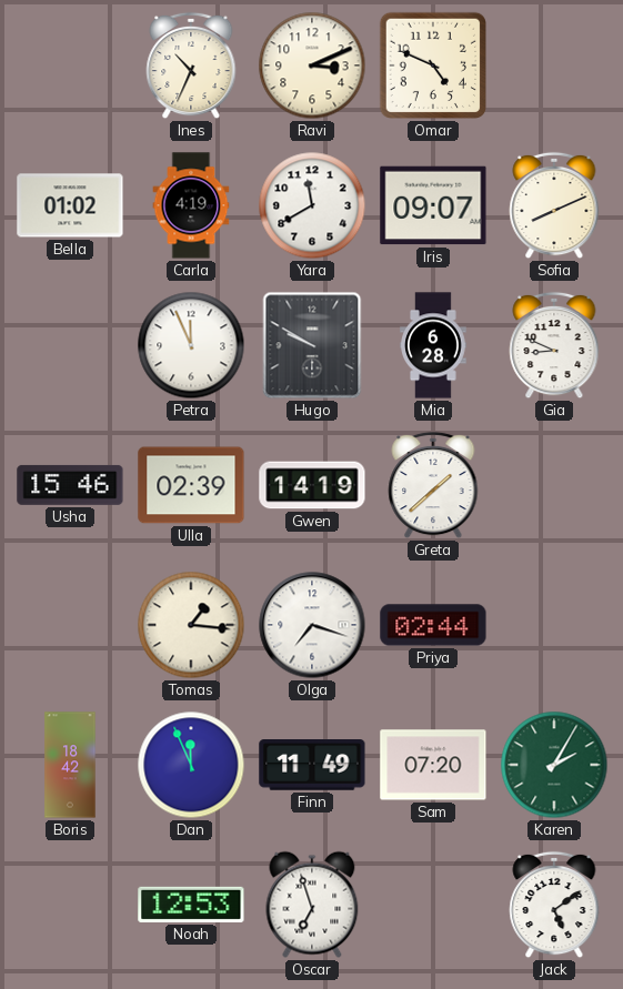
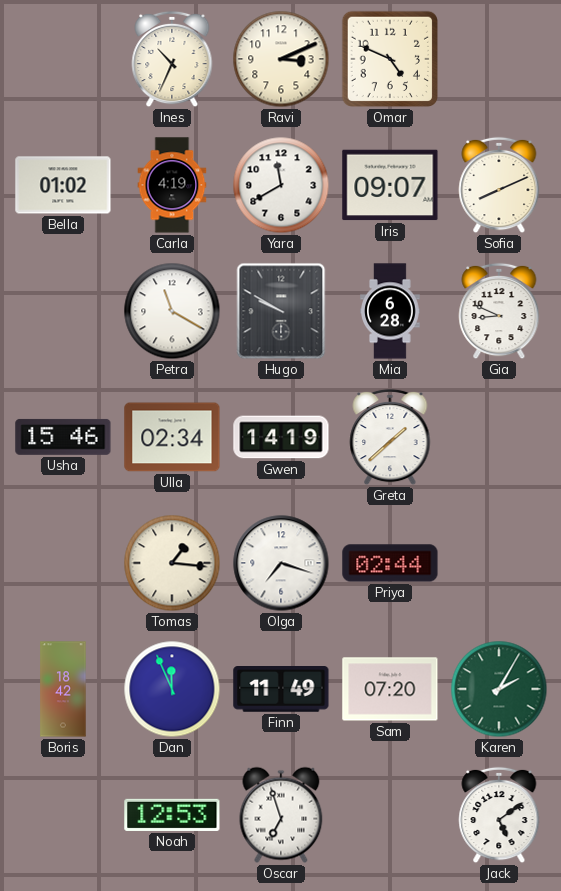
Petra: 11:56 -> 11:20 (172, 311)
Ulla: 02:39 -> 02:34 (172, 437)
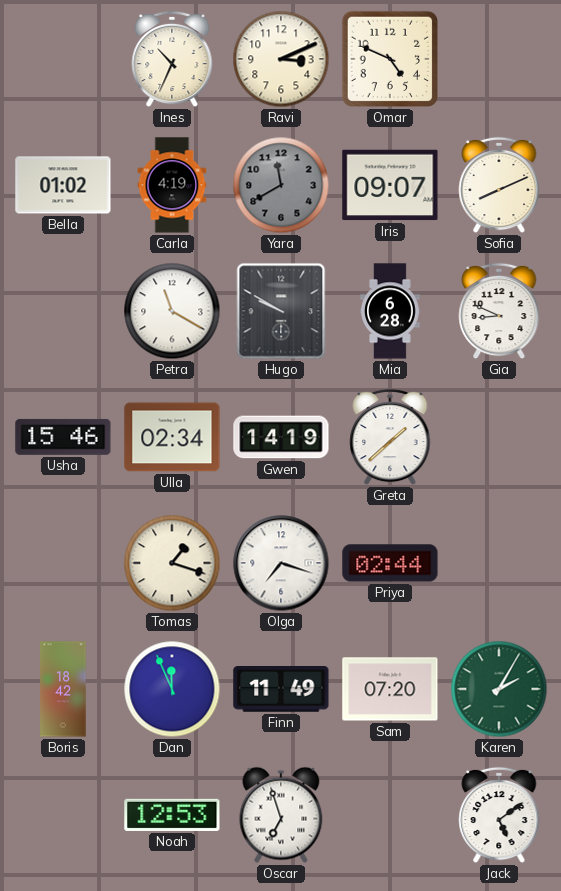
Yara dial: white -> grey (281, 185)
Tomas: 1:16 -> 1:18 (172, 563)
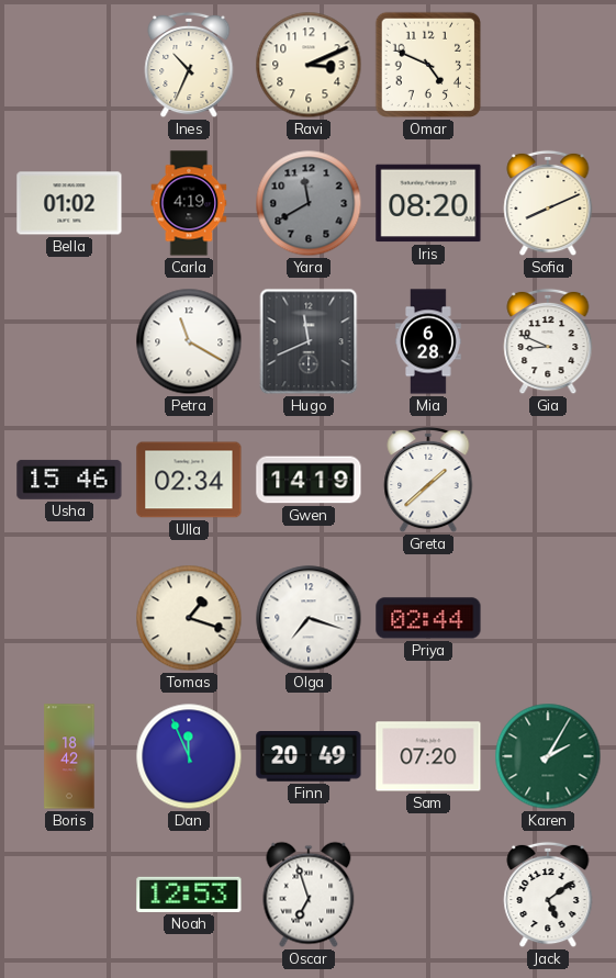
Iris: 09:07 -> 08:20 (428, 203)
Hugo: 9:50 -> 11:41 (309, 341)
Finn: 11:49 -> 20:49 (309, 757)
